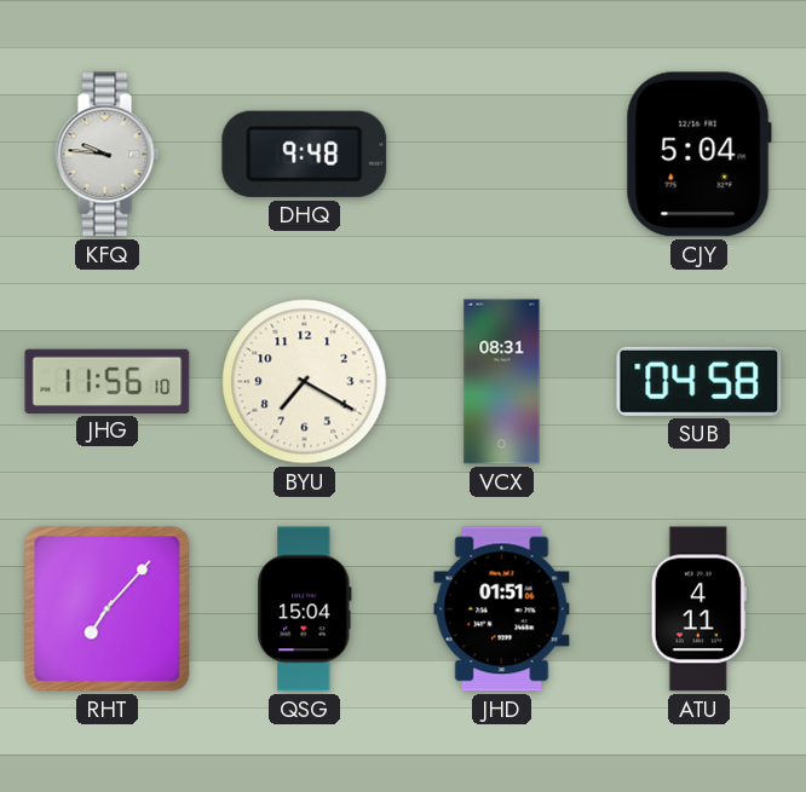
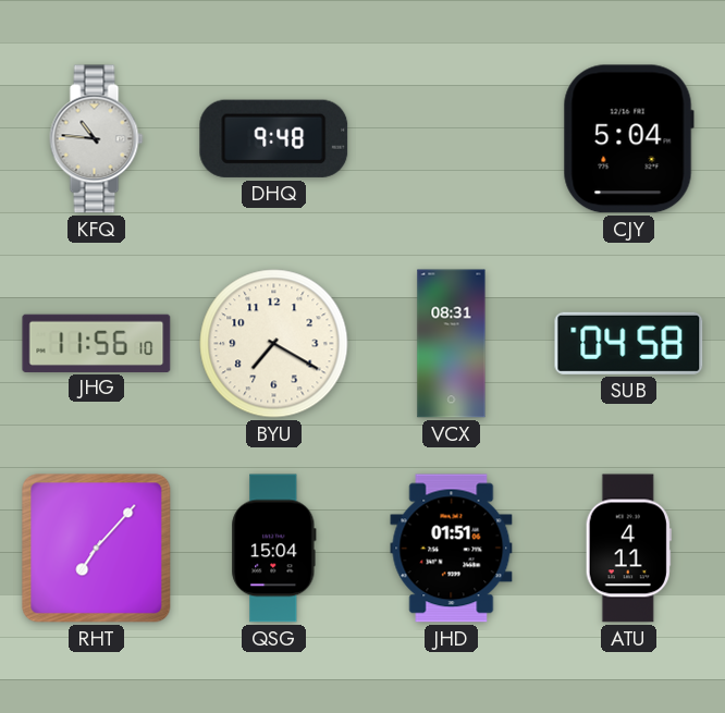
KFQ: 9:46 -> 10:46 (97, 139)
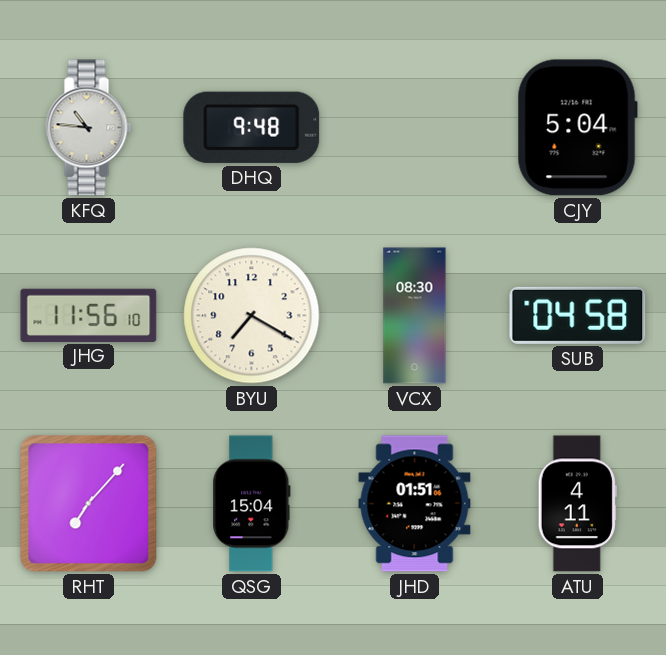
VCX: 08:31 -> 08:30 (415, 316)
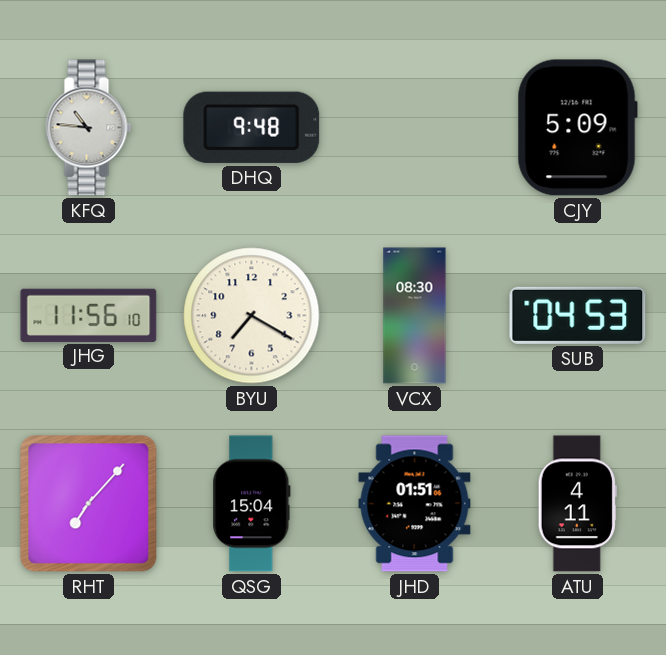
CJY: 5:04 -> 5:09 (577, 128)
SUB: 04:58 -> 04:53 (578, 315)
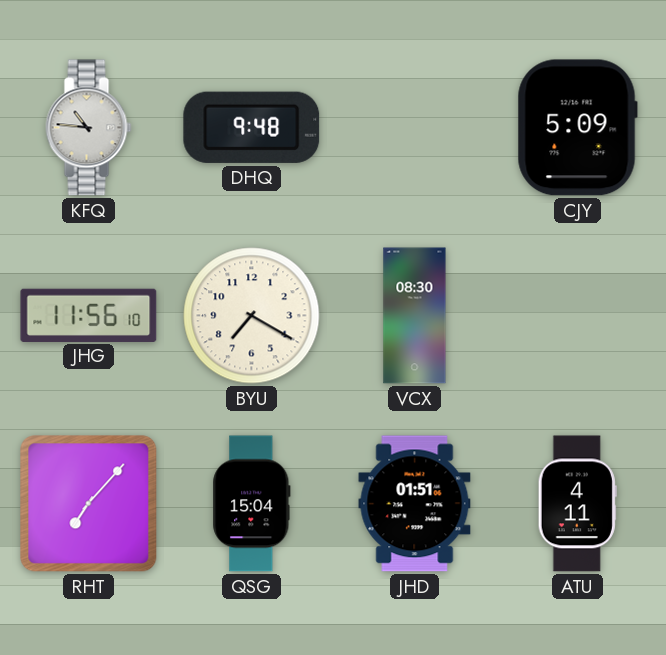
SUB: 04:53 -> none (578, 315)
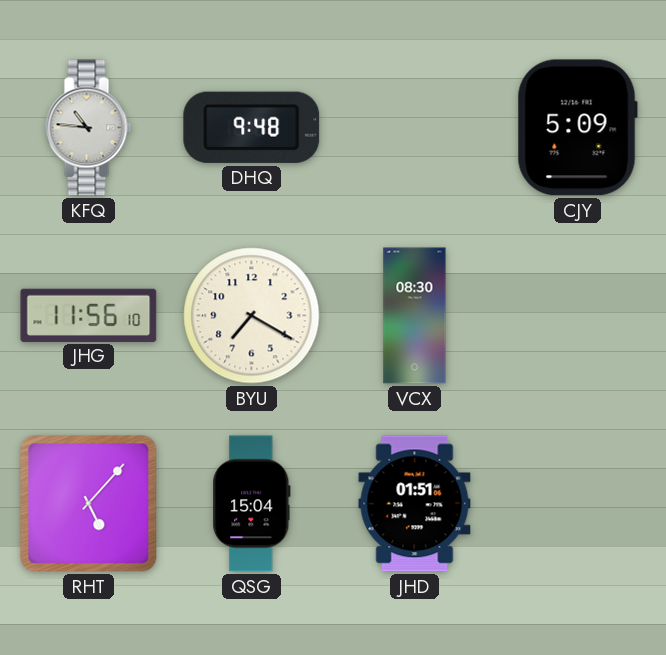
RHT: 7:07 -> 5:07 (89, 504)
ATU: 4:11 -> none (577, 504)
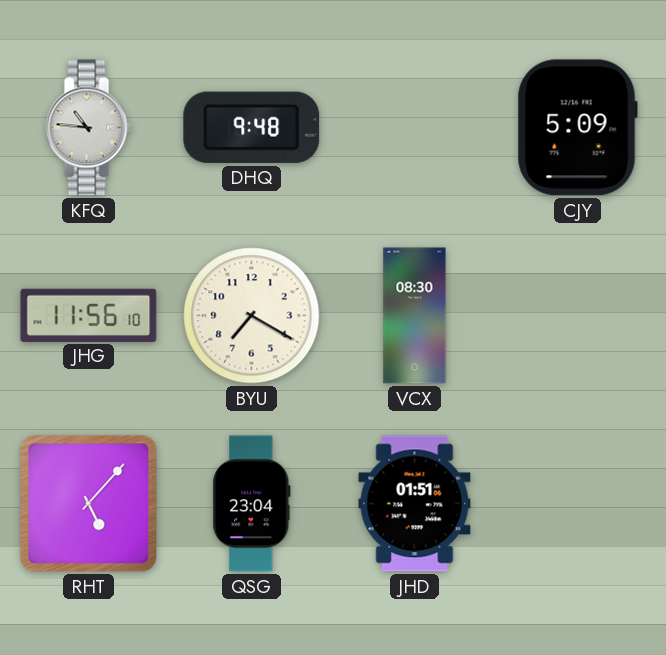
QSG: 15:04 -> 23:04 (252, 504)
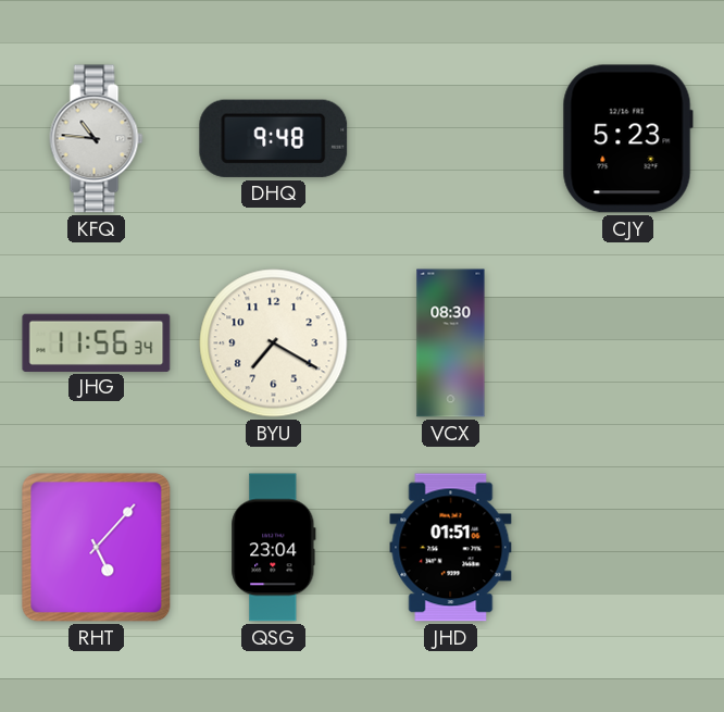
CJY: 5:09 -> 5:23 (627, 139)
JHG: 11:56:10 -> 11:56:34 (97, 342)
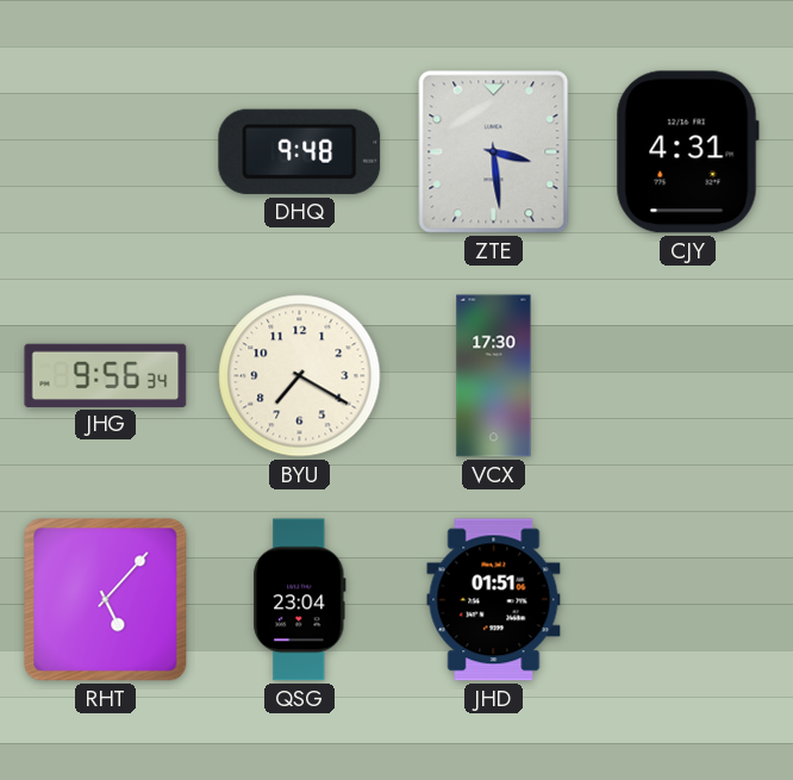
KFQ: 10:46 -> none (97, 139)
ZTE: none -> 3:29 (494, 152)
CJY: 5:23 -> 4:31 (687, 152)
JHG: 11:56 -> 9:56 (106, 375)
VCX: 08:30 -> 17:30 (494, 376)
